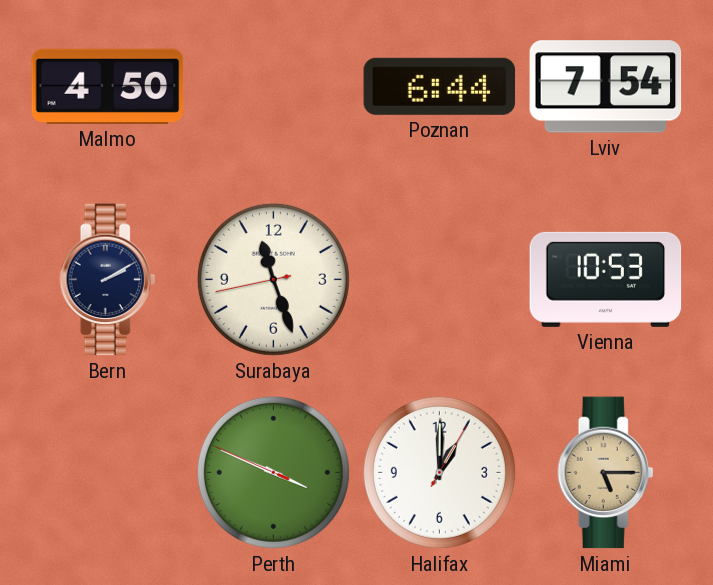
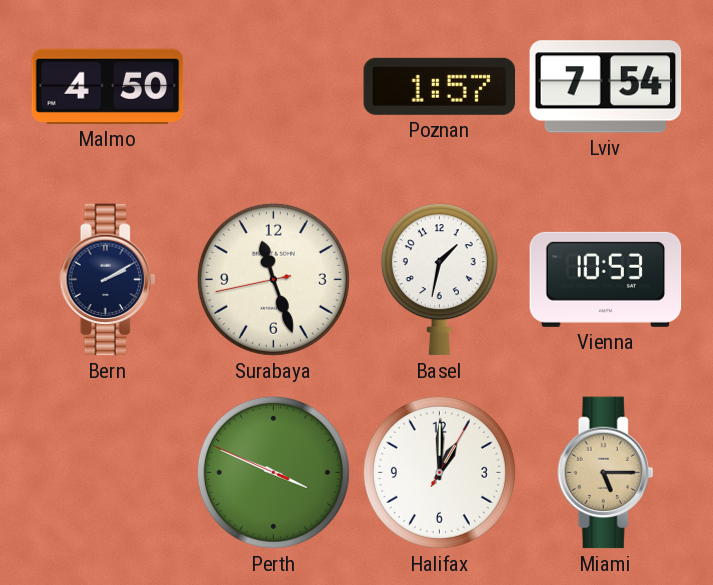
Poznan: 6:44 -> 1:57 (440, 86)
Basel: none -> 1:32 (439, 280)
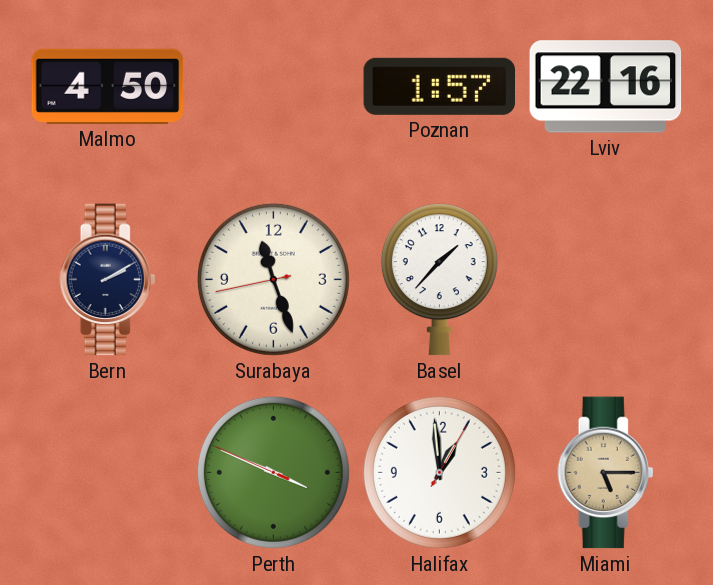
Lviv: 7:54 -> 22:16 (606, 87)
Basel: 1:32 -> 1:37 (439, 280)
Vienna: 10:53 -> none (606, 279)
Halifax: 1:00 -> 12:59 (439, 472)
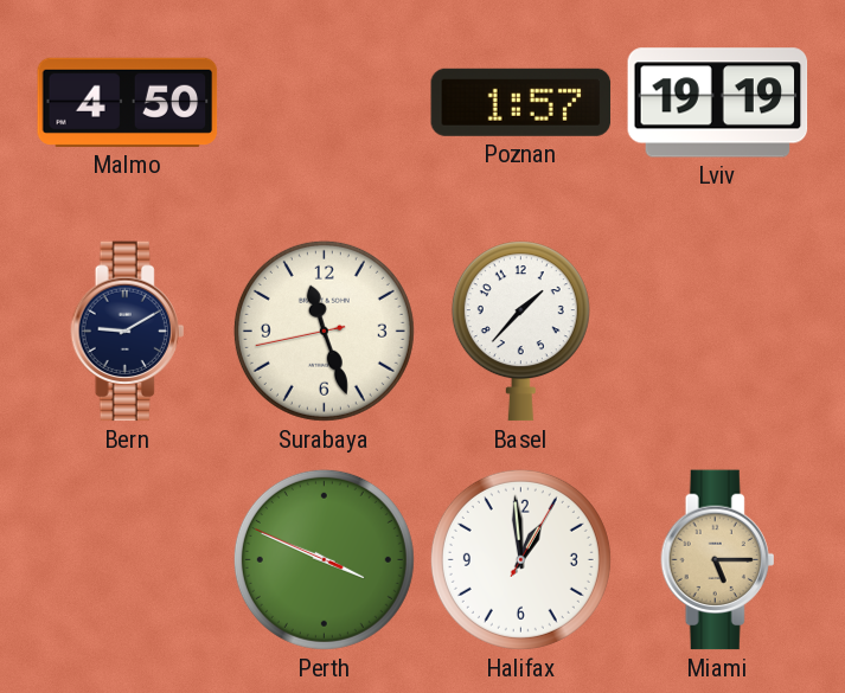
Lviv: 22:16 -> 19:19 (718, 103)
Bern: 2:10 -> 9:10 (128, 332)
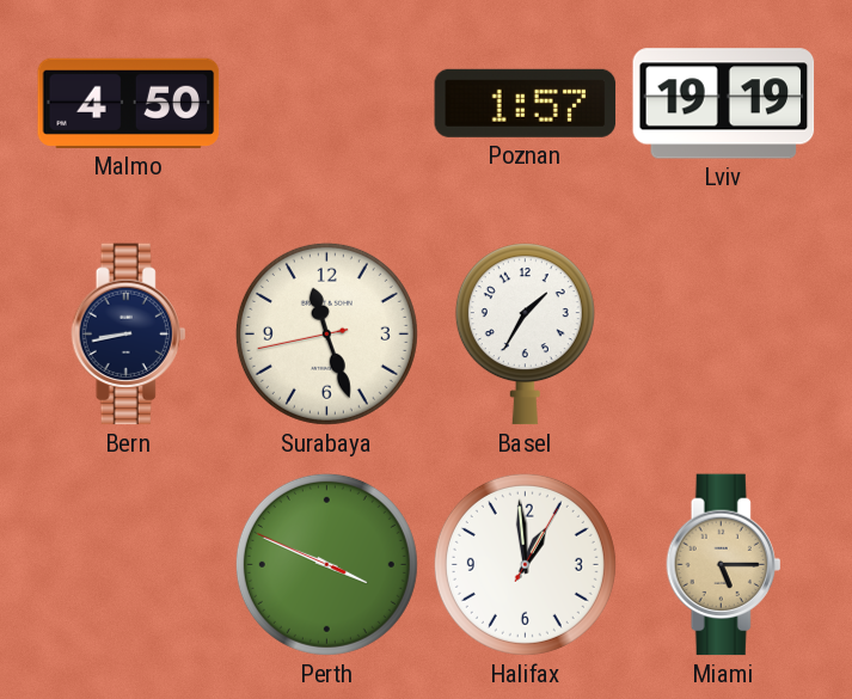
Bern: 9:10 -> 8:43 (129, 335)
Basel: 1:37 -> 1:35 (525, 335)
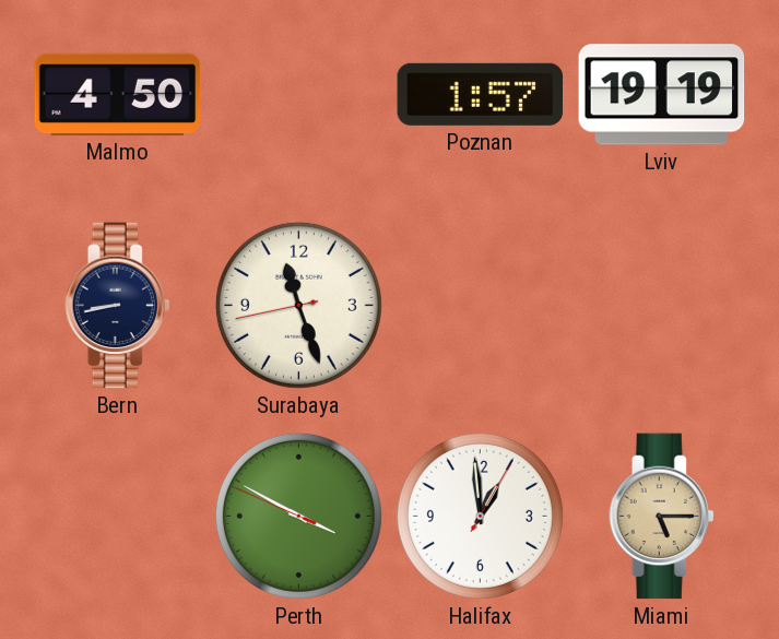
Basel: 1:35 -> none (525, 335)
Perth: 3:48 -> 3:49 (298, 516)
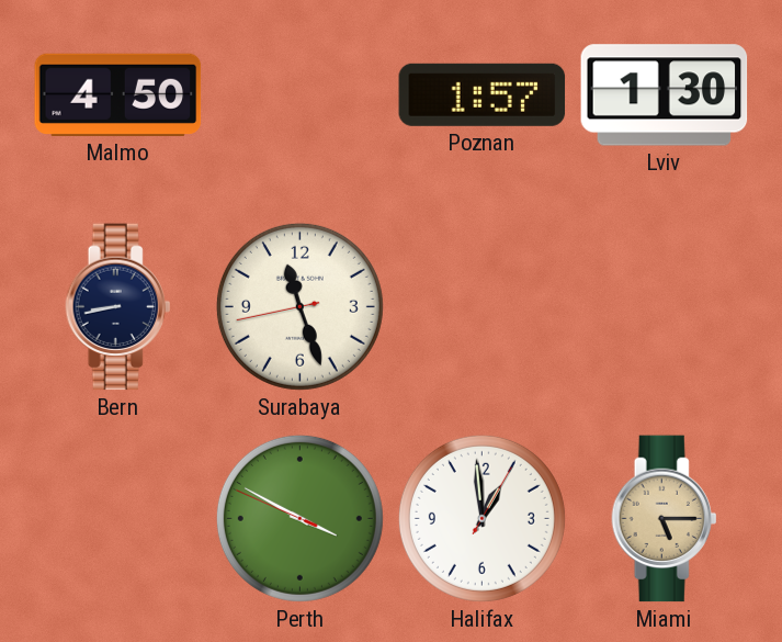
Lviv: 19:19 -> 1:30 (665, 95)
